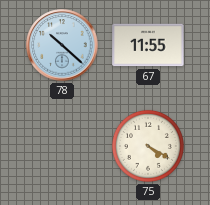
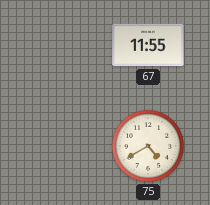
78: 10:22 -> none (62, 45)
75: 4:20 -> 4:40 (148, 146)
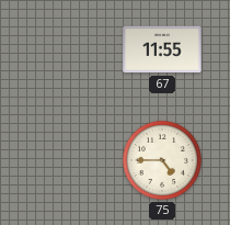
75: 4:40 -> 4:45 (162, 160)
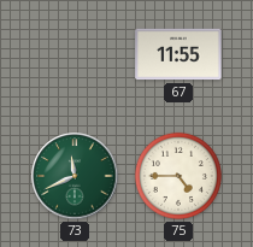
73: none -> 11:41 (75, 176)
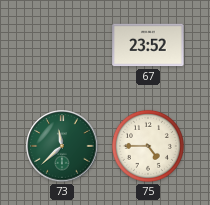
67: 11:55 -> 23:52 (148, 45)
73: 11:41 -> 11:38 (62, 146)
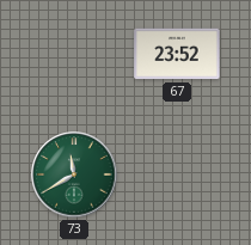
73: 11:38 -> 11:40 (74, 174)
75: 4:45 -> none (148, 146)
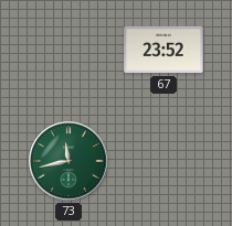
73: 11:40 -> 11:43 (68, 161)
